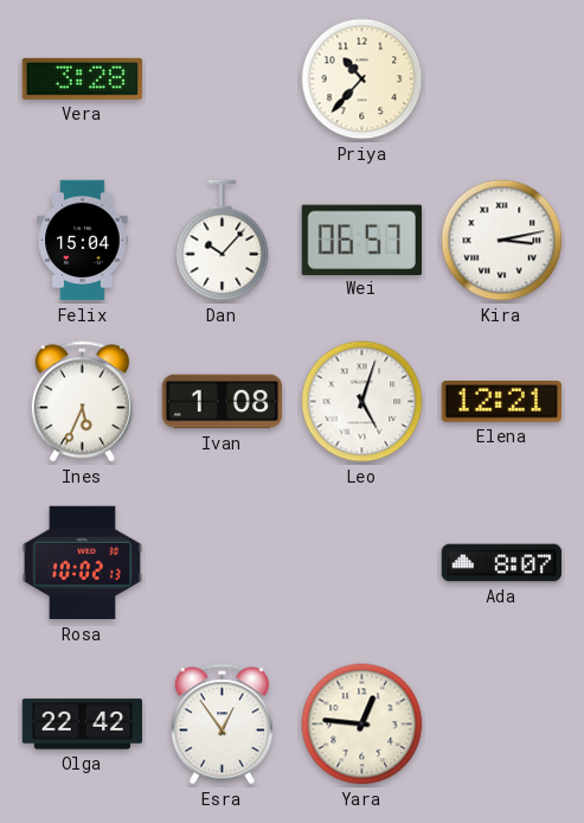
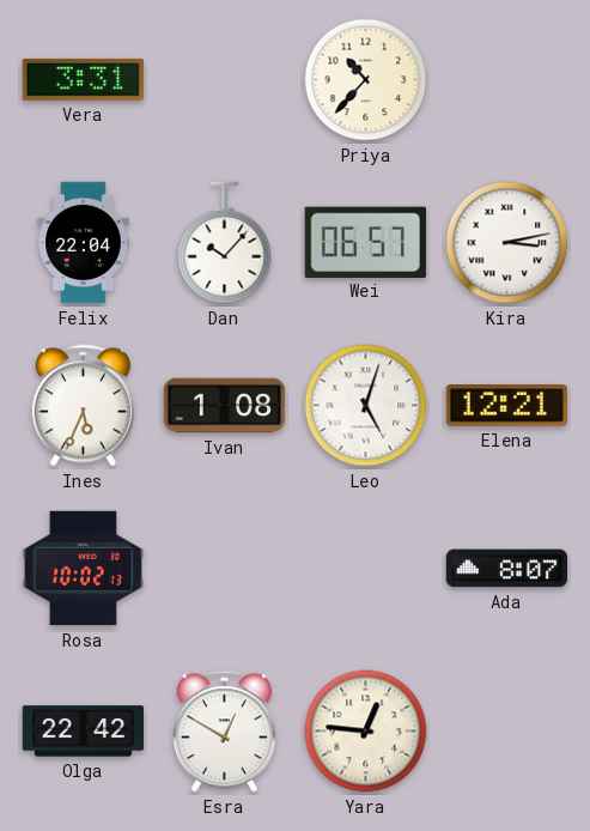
Vera: 3:28 -> 3:31 (84, 79)
Felix: 15:04 -> 22:04 (84, 243)
Esra: 12:54 -> 12:50 (224, 732)
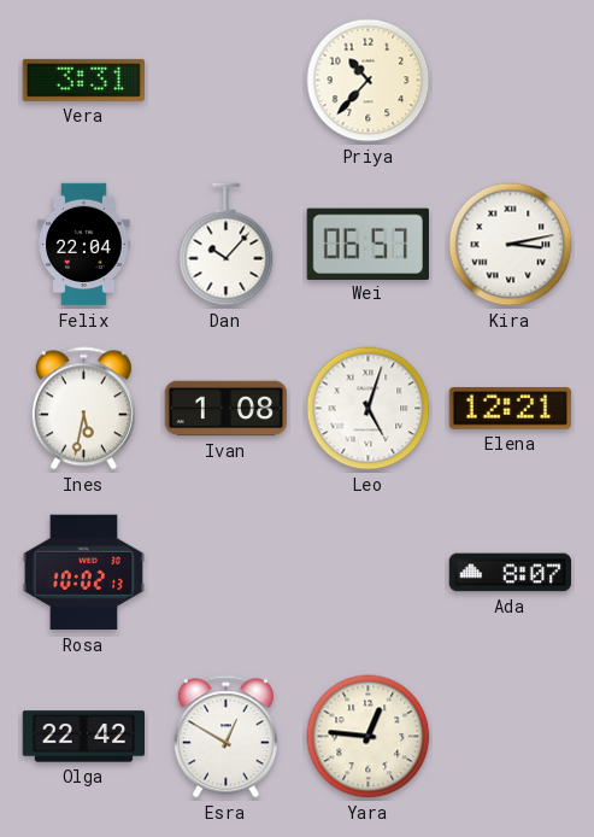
Ines: 5:34 -> 5:32 (83, 409)
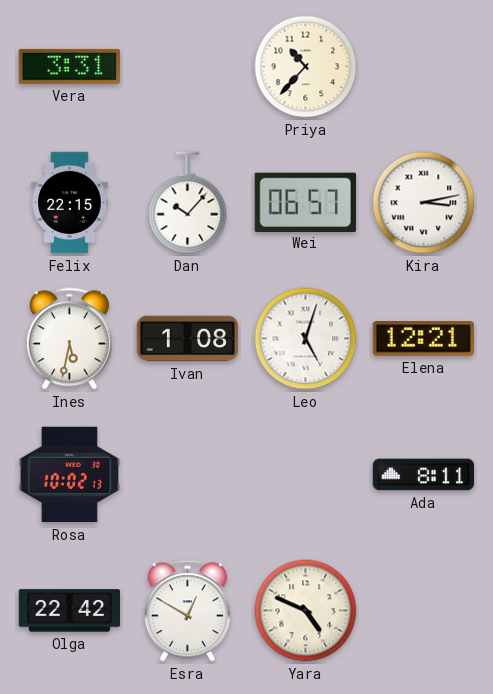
Felix: 22:04 -> 22:15 (70, 203)
Ada: 8:07 -> 8:11 (424, 475)
Yara: 12:46 -> 4:49 (306, 611)
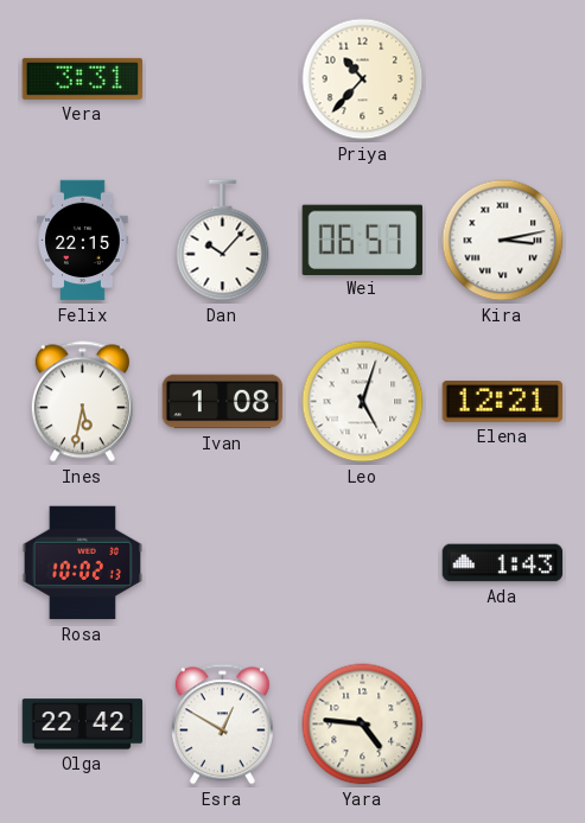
Ada: 8:11 -> 1:43 (503, 563)
Yara: 4:49 -> 4:46 (363, 725)
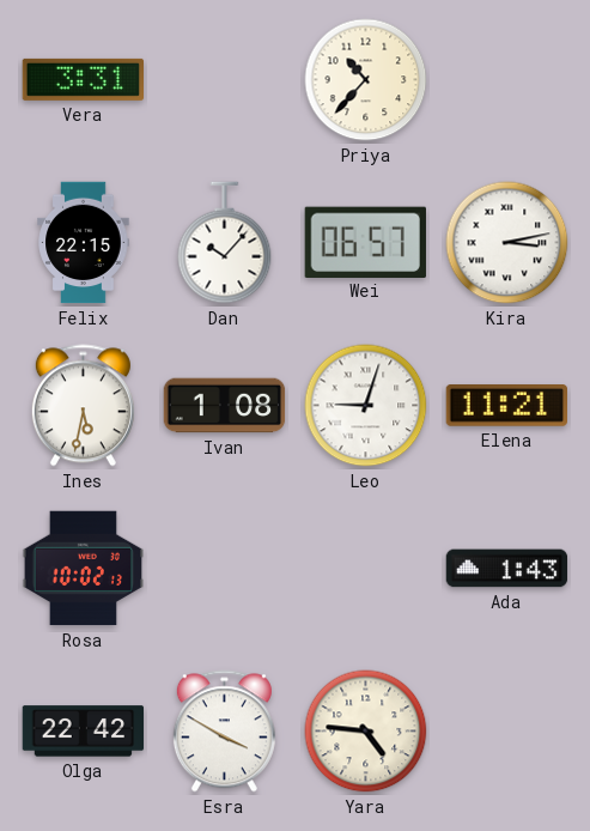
Leo: 5:03 -> 9:03 (366, 406)
Elena: 12:21 -> 11:21 (506, 406)
Esra: 12:50 -> 3:50 (224, 732)
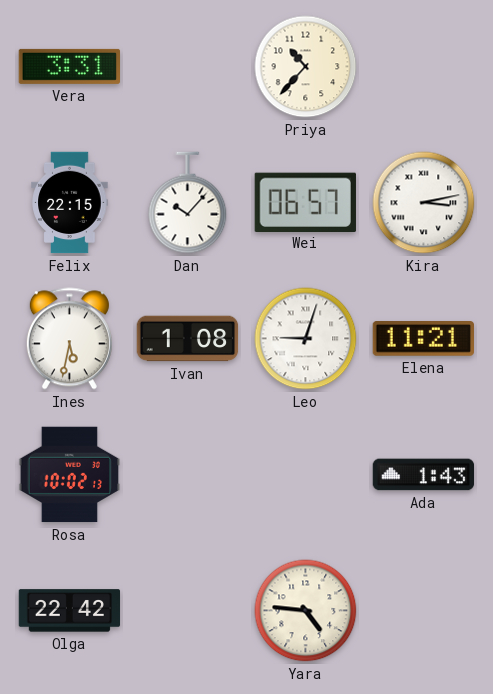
Esra: 3:50 -> none (224, 732)
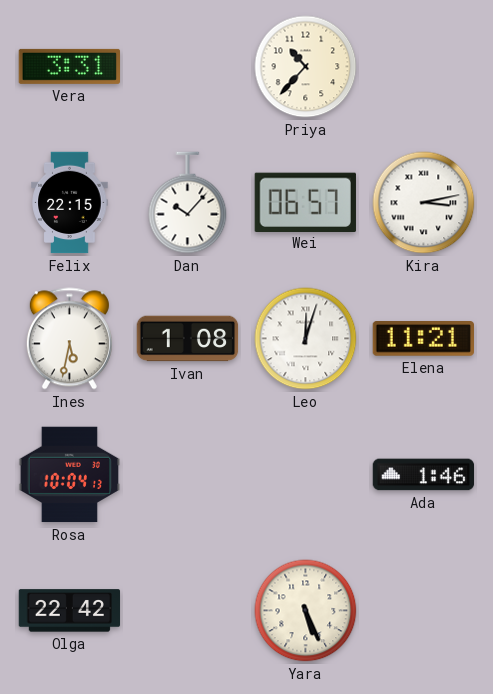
Leo: 9:03 -> 12:03 (306, 339)
Rosa: 10:02 -> 10:04 (70, 475)
Ada: 1:43 -> 1:46 (424, 475)
Yara: 4:46 -> 5:26 (306, 611)
